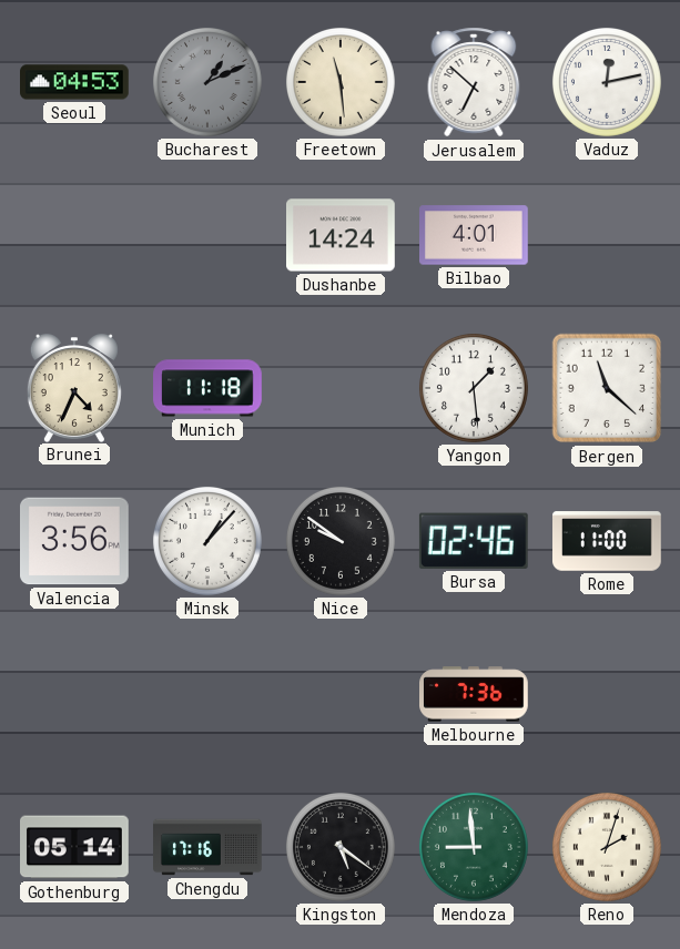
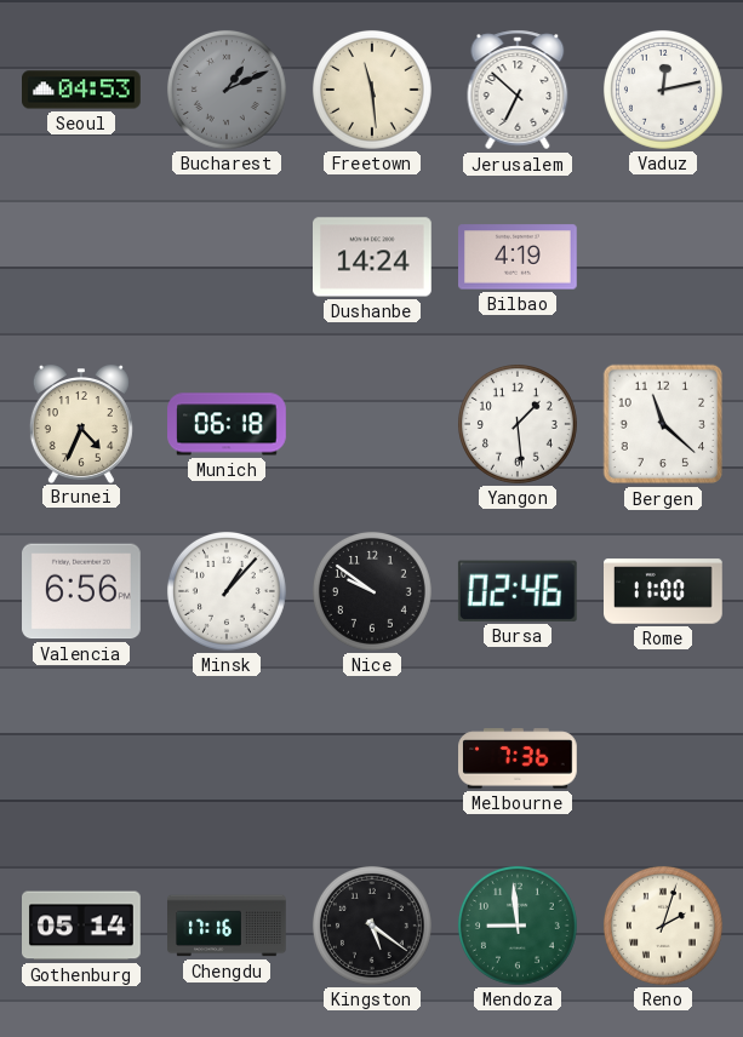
Bilbao: 4:01 -> 4:19 (519, 257)
Munich: 11:18 -> 06:18 (227, 424)
Valencia: 3:56 -> 6:56 (82, 591)
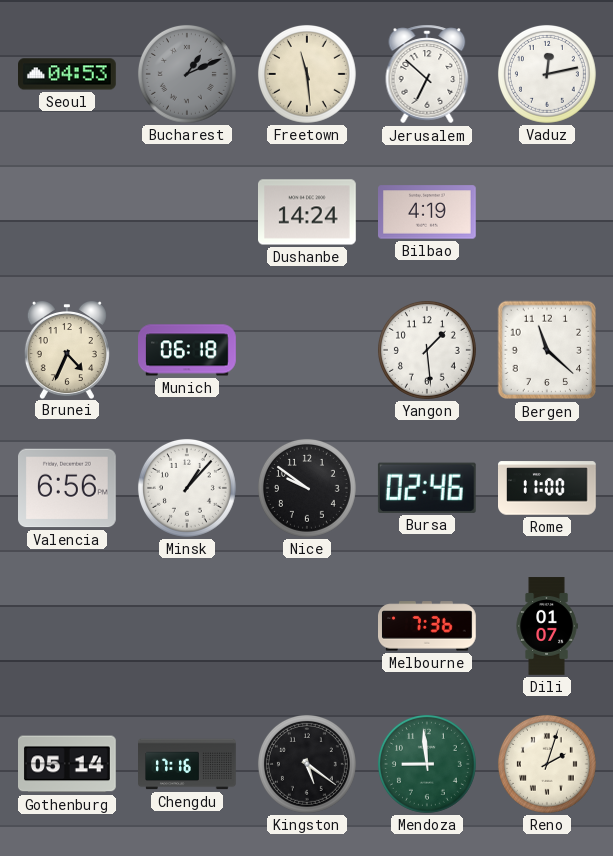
Dili: none -> 01:07 (547, 626)
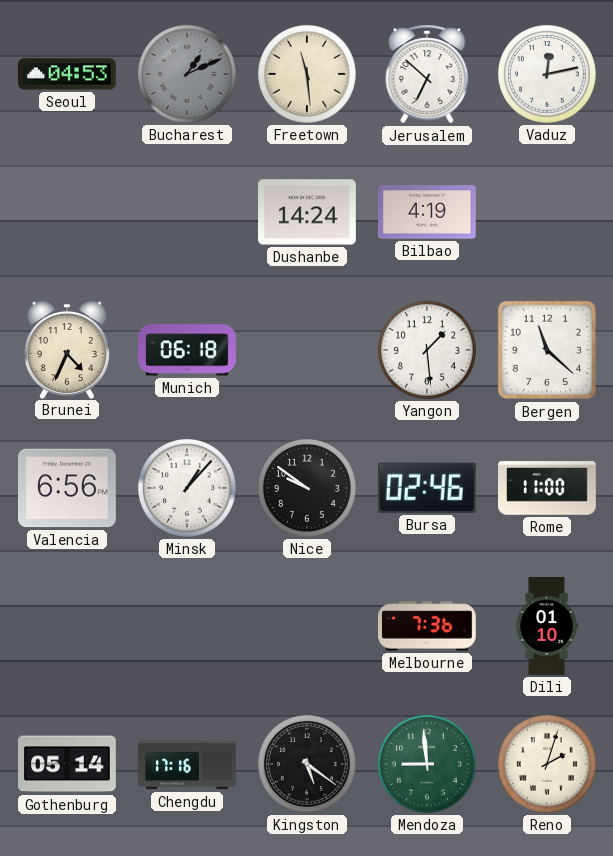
Dili: 01:07 -> 01:10 (547, 626)
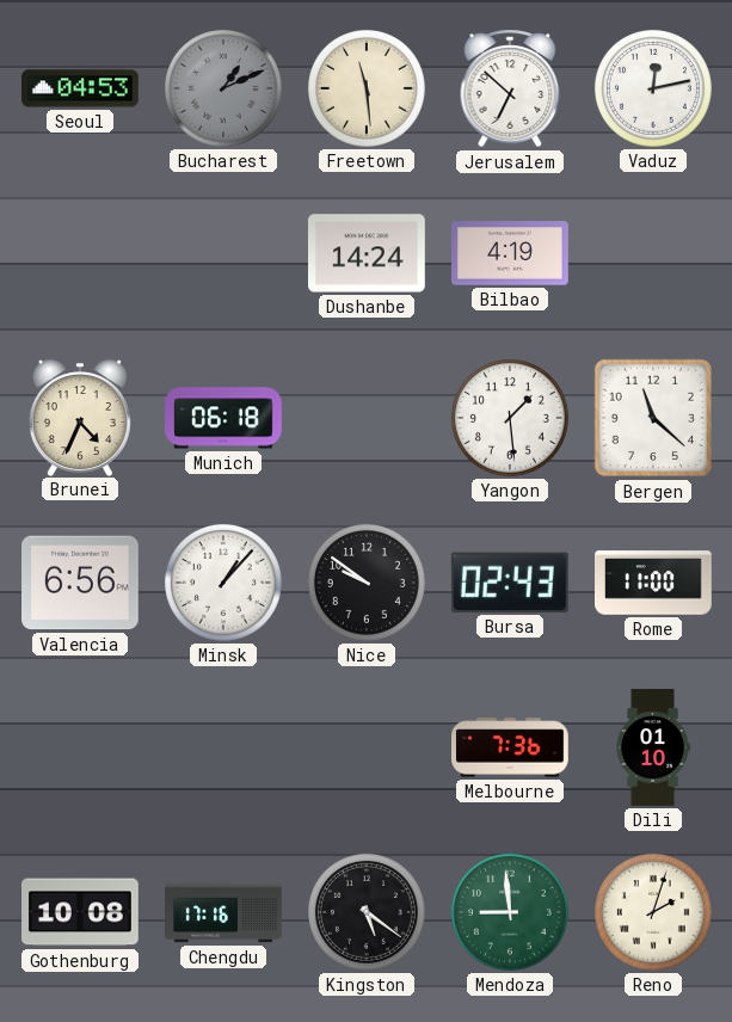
Bursa: 02:46 -> 02:43 (510, 583)
Gothenburg: 05:14 -> 10:08 (81, 912)
